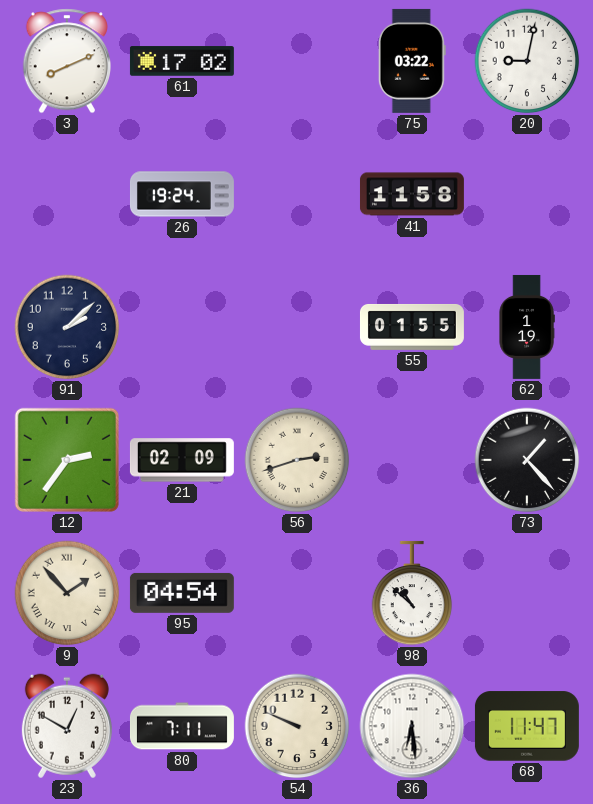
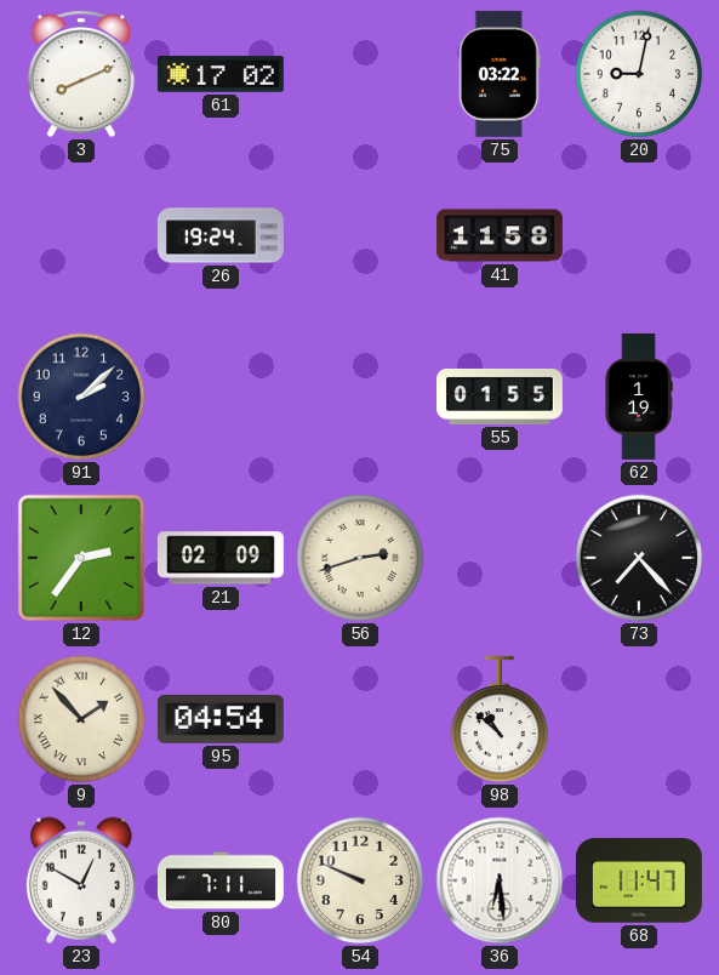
73: 1:23 -> 7:23 (639, 558)
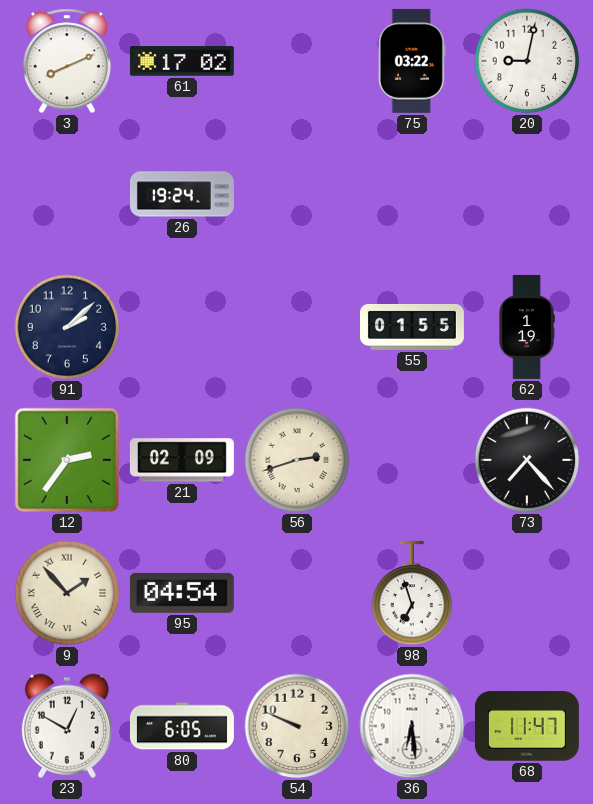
41: 11:58 -> none (500, 235)
98: 10:52 -> 6:57 (412, 593)
80: 7:11 -> 6:05 (182, 726)
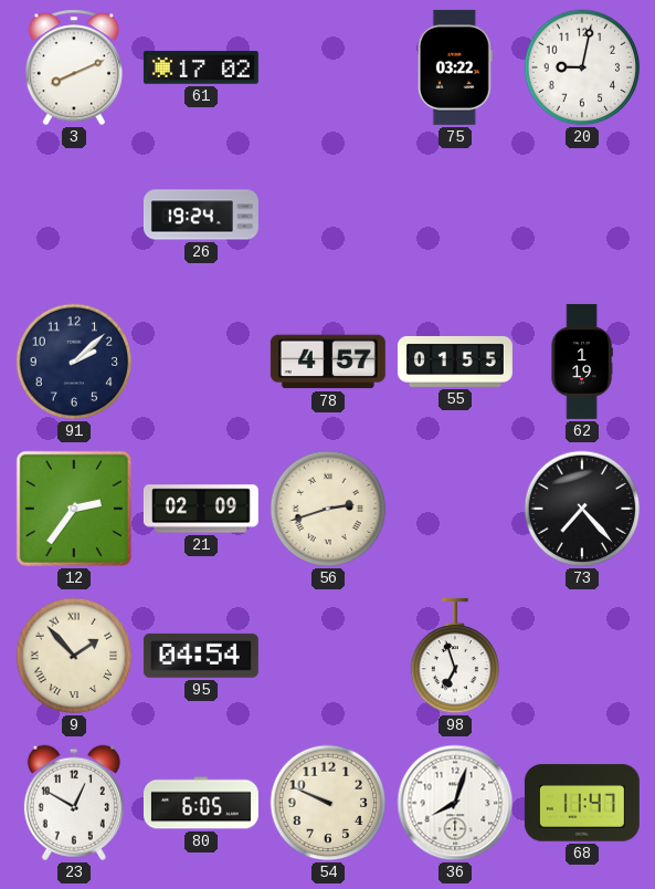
78: none -> 4:57 (328, 362)
36: 6:29 -> 8:03 (455, 803)
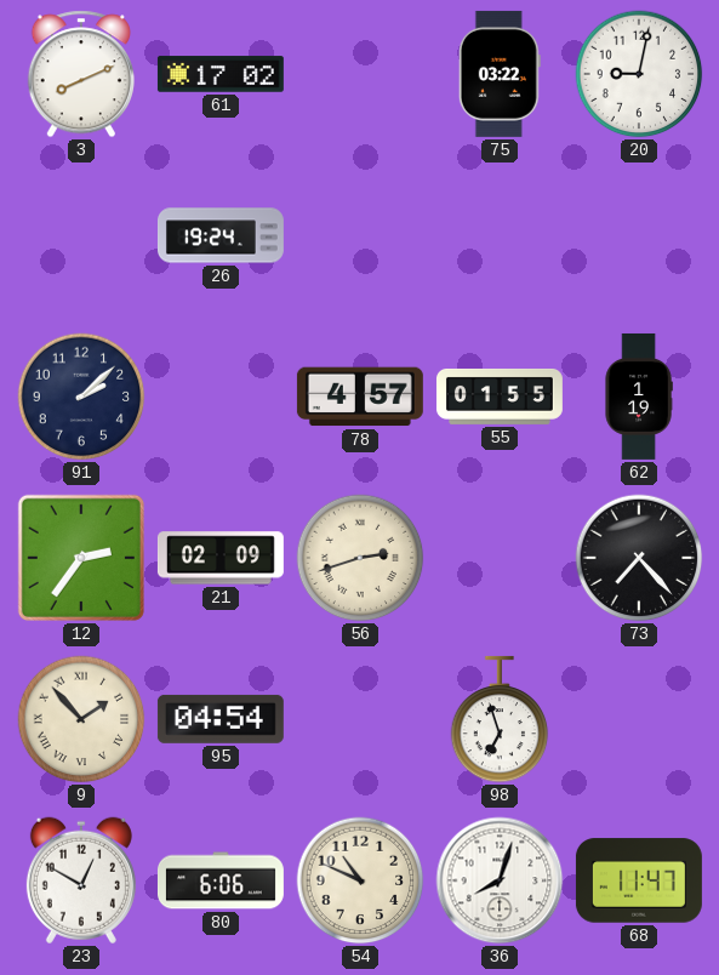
80: 6:05 -> 6:06 (221, 880)
54: 9:49 -> 10:49 (360, 880)
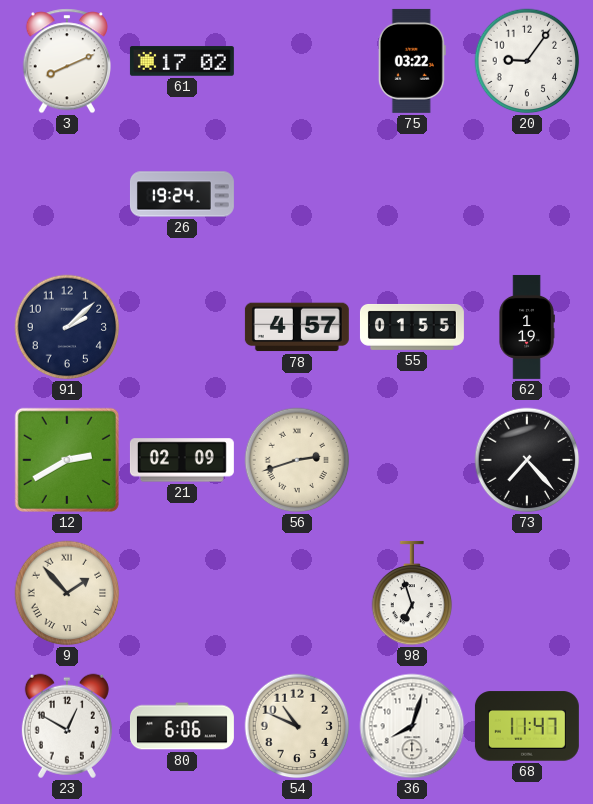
20: 9:02 -> 9:06 (527, 61)
12: 2:36 -> 2:40 (67, 460)
95: 04:54 -> none (221, 719)
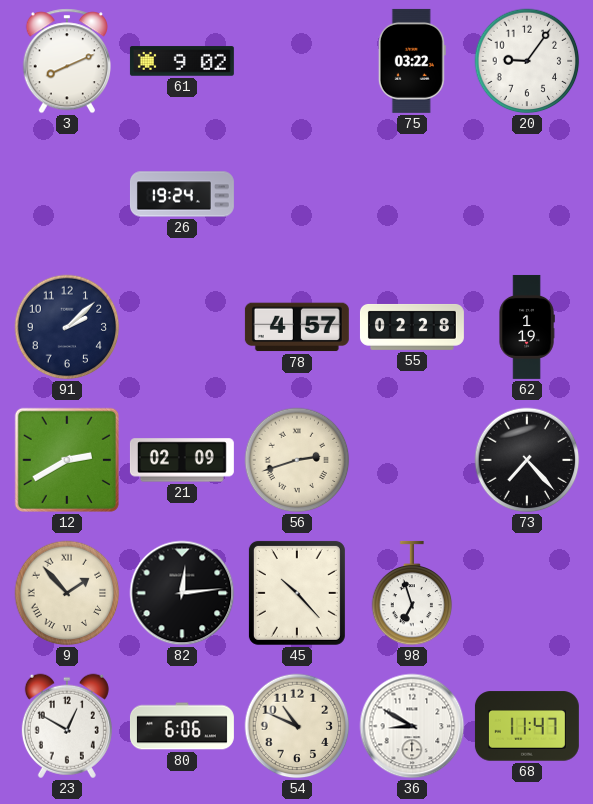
61: 17:02 -> 9:02 (182, 61)
55: 01:55 -> 02:28 (412, 327)
82: none -> 12:14 (182, 593)
45: none -> 10:23 (297, 593)
36: 8:03 -> 8:50 (412, 726)
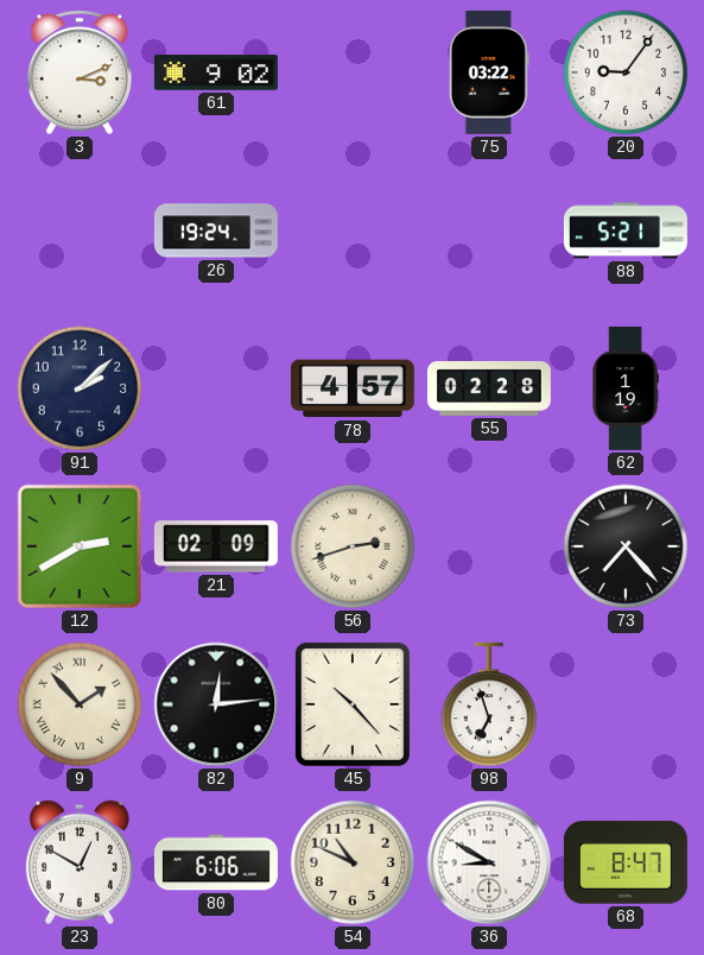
3: 8:11 -> 3:11 (80, 72)
88: none -> 5:21 (626, 230)
68: 11:47 -> 8:47 (626, 862)
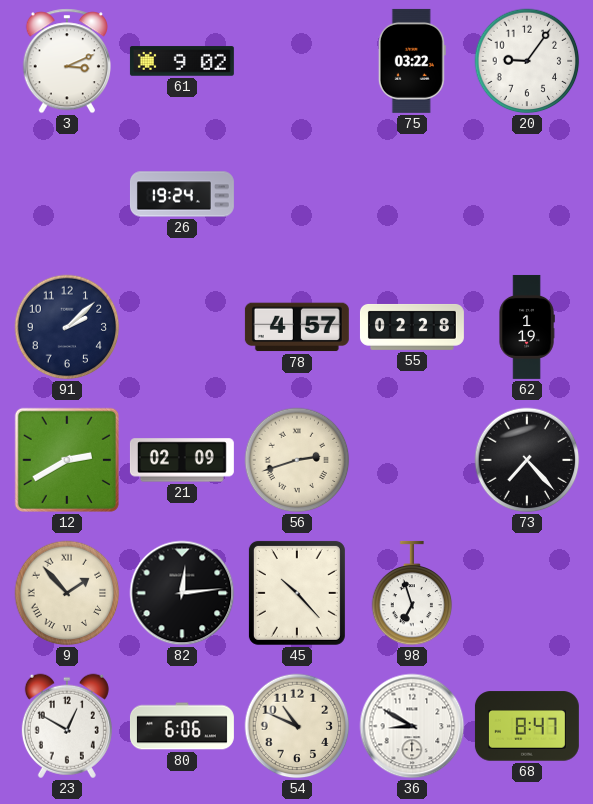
88: 5:21 -> none (626, 230)
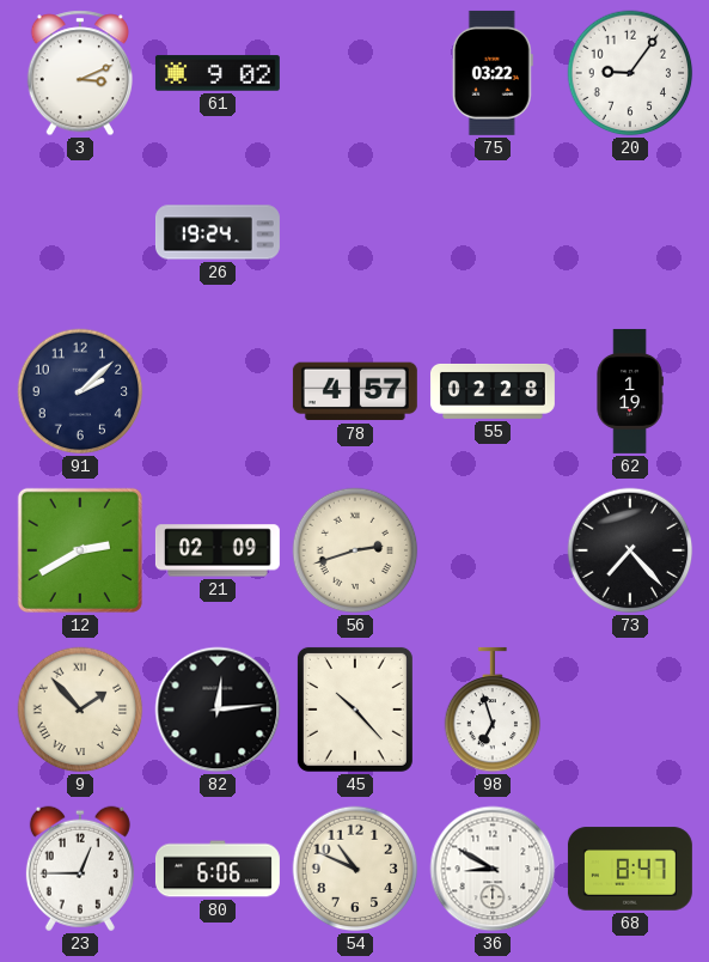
23: 12:50 -> 12:45 (80, 869)
